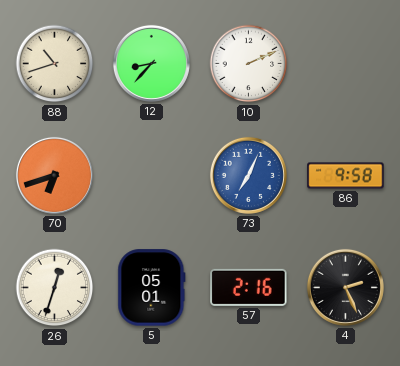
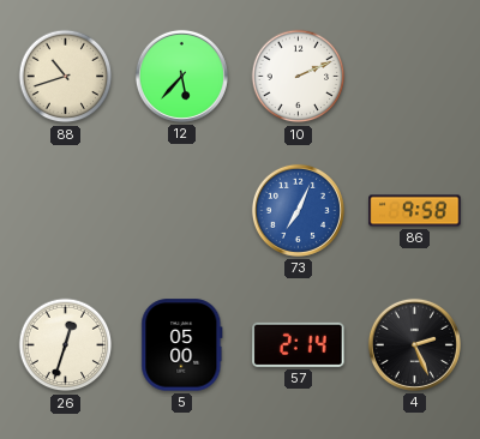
12: 8:37 -> 5:37 (181, 76)
70: 6:42 -> none (54, 175)
5: 05:01 -> 05:00 (182, 345)
57: 2:16 -> 2:14 (299, 344)
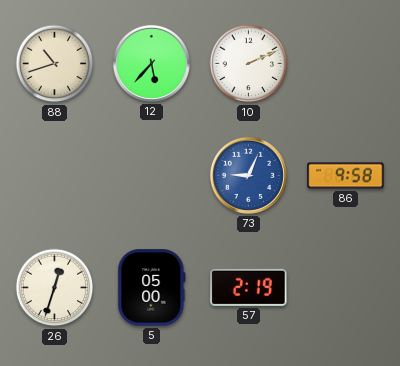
73: 7:04 -> 9:04 (248, 175)
57: 2:14 -> 2:19 (249, 287)
4: 2:26 -> none (414, 344)
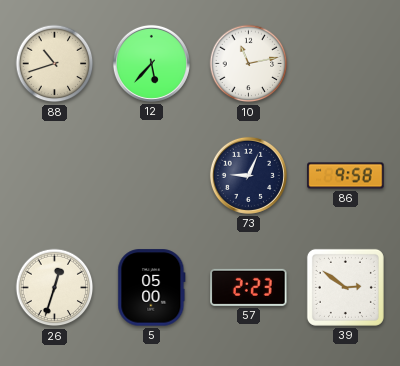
10: 2:11 -> 11:13 (249, 64)
73 dial: blue -> navy (248, 175)
57: 2:19 -> 2:23 (249, 287)
39: none -> 2:51 (345, 287)
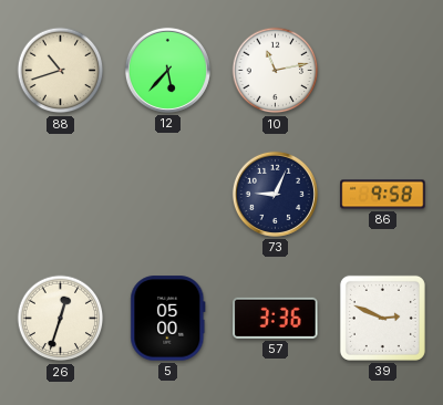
57: 2:23 -> 3:36 (276, 318)
39: 2:51 -> 2:49 (382, 318)
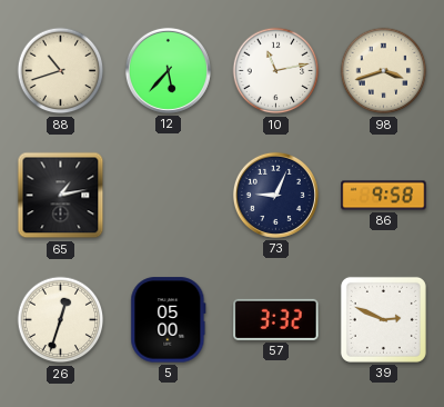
98: none -> 3:42 (384, 71)
65: none -> 1:13 (61, 196)
57: 3:36 -> 3:32 (276, 319)
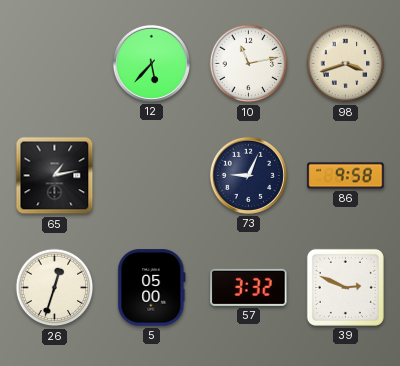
88: 10:42 -> none (61, 71)
